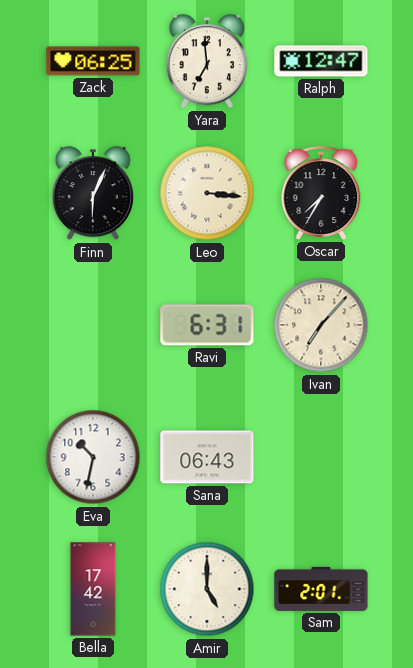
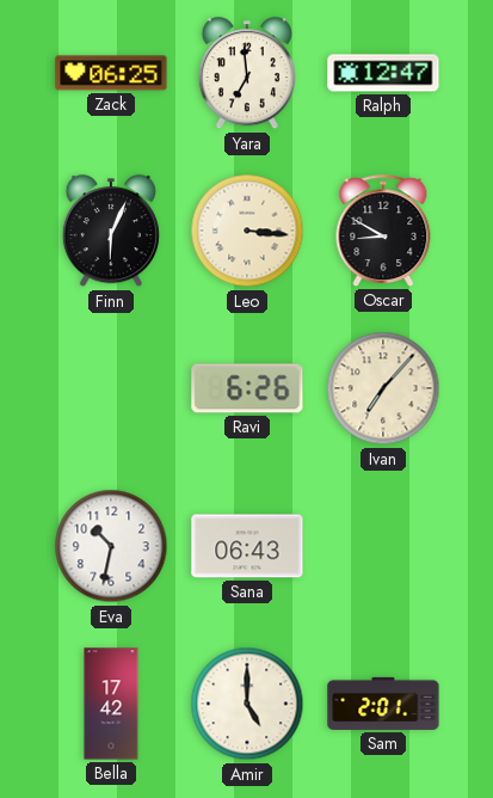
Oscar: 7:35 -> 8:50 (383, 231)
Ravi: 6:31 -> 6:26 (247, 388)
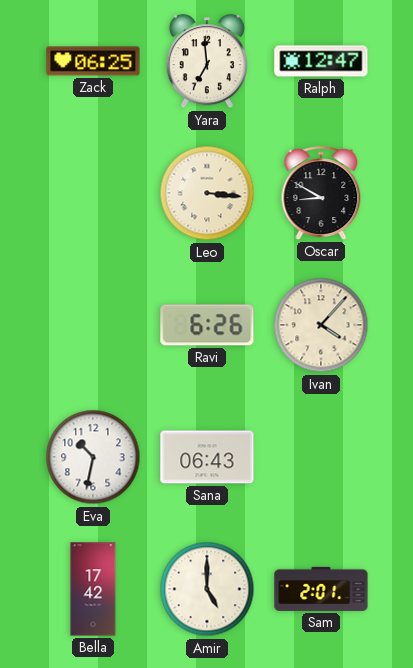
Finn: 6:04 -> none (111, 232)
Ivan: 7:07 -> 4:07 (321, 325)
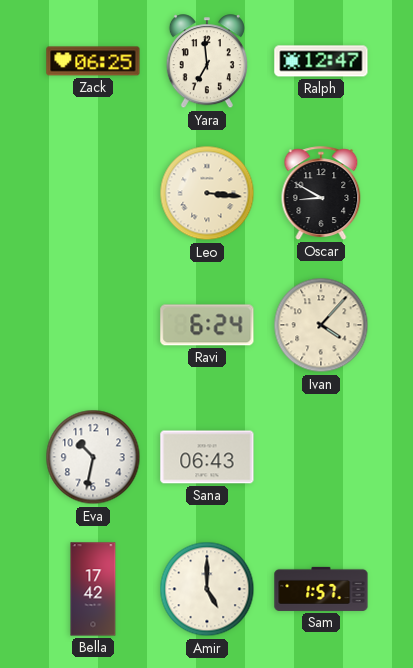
Ravi: 6:26 -> 6:24 (207, 325)
Sam: 2:01 -> 1:57 (321, 589)
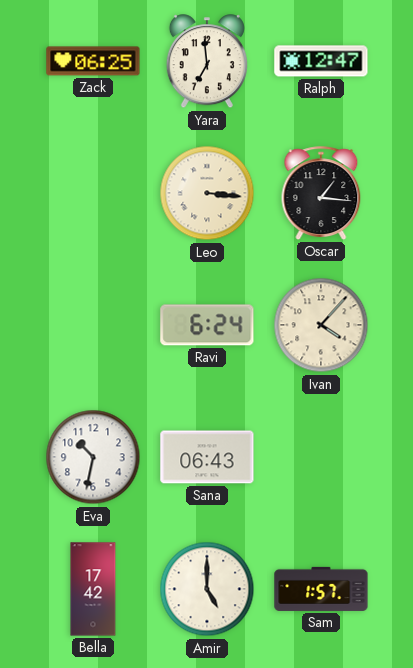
Oscar: 8:50 -> 1:16 (321, 193)
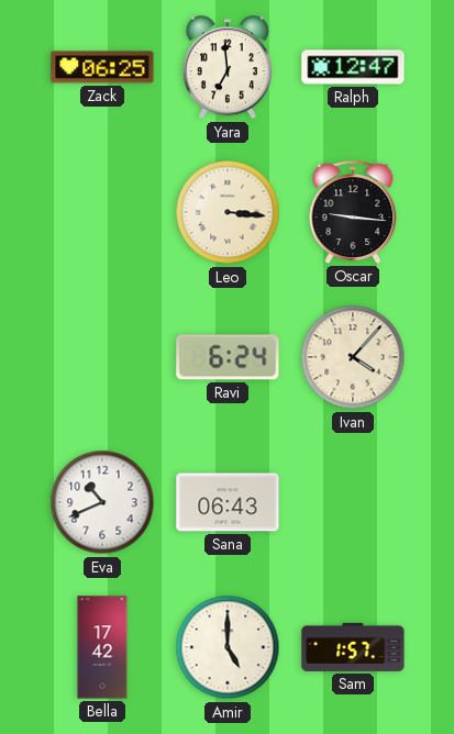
Oscar: 1:16 -> 9:16 (353, 212)
Eva: 10:32 -> 10:41 (102, 502)
